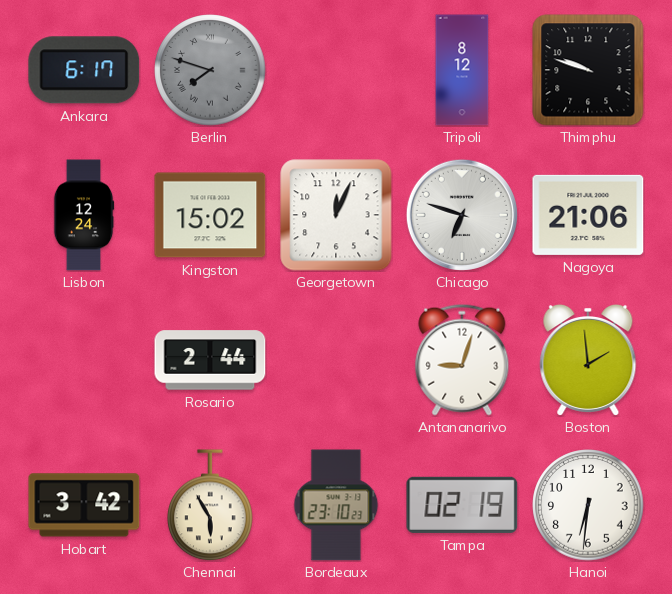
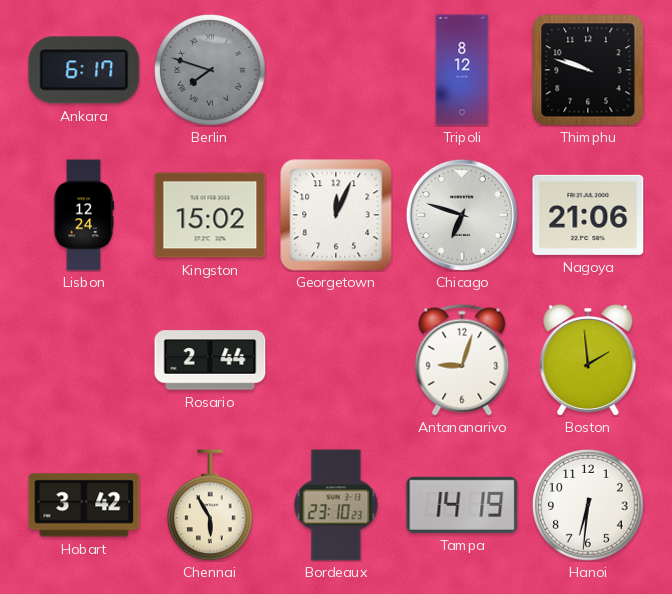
Tampa: 02:19 -> 14:19 (462, 505)
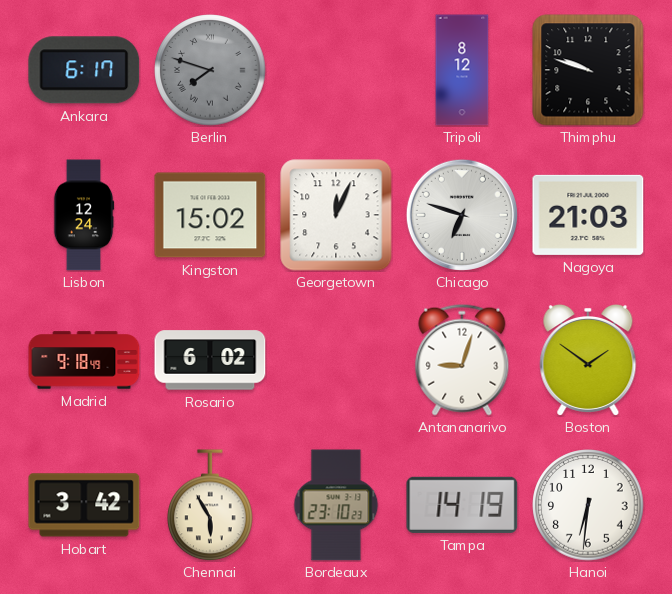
Nagoya: 21:06 -> 21:03 (588, 215)
Madrid: none -> 9:18 (84, 360)
Rosario: 2:44 -> 6:02 (210, 360)
Boston: 1:59 -> 1:51 (588, 360)
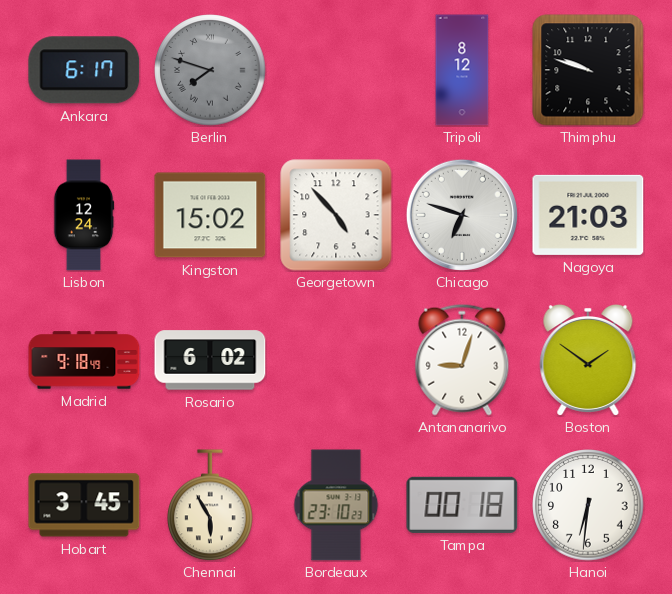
Georgetown: 12:04 -> 4:53 (336, 215)
Hobart: 3:42 -> 3:45 (84, 505)
Tampa: 14:19 -> 00:18 (462, 505)
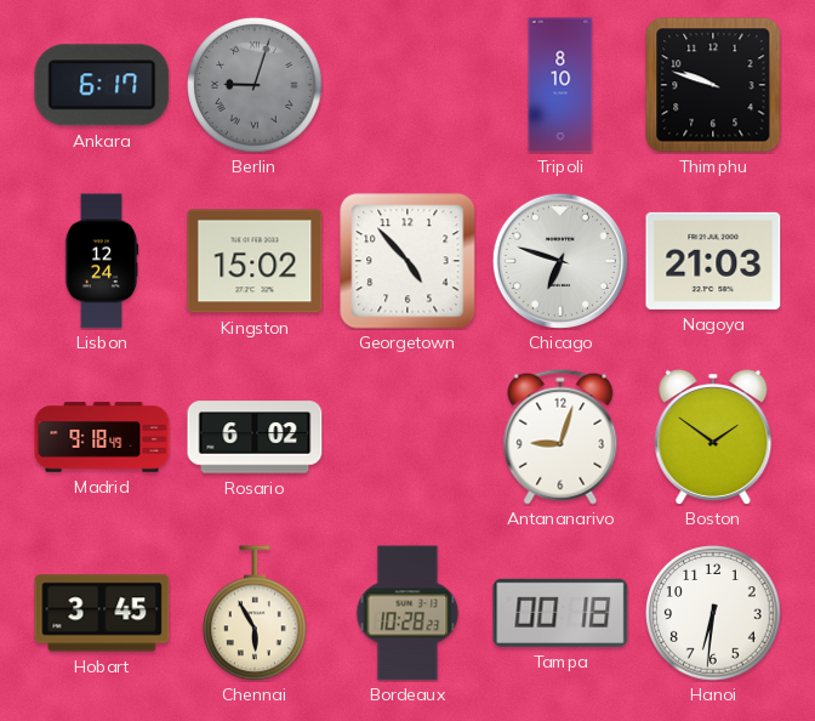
Berlin: 7:48 -> 9:03 (255, 85)
Tripoli: 8:12 -> 8:10 (560, 85)
Bordeaux: 23:10 -> 10:28 (407, 613)
